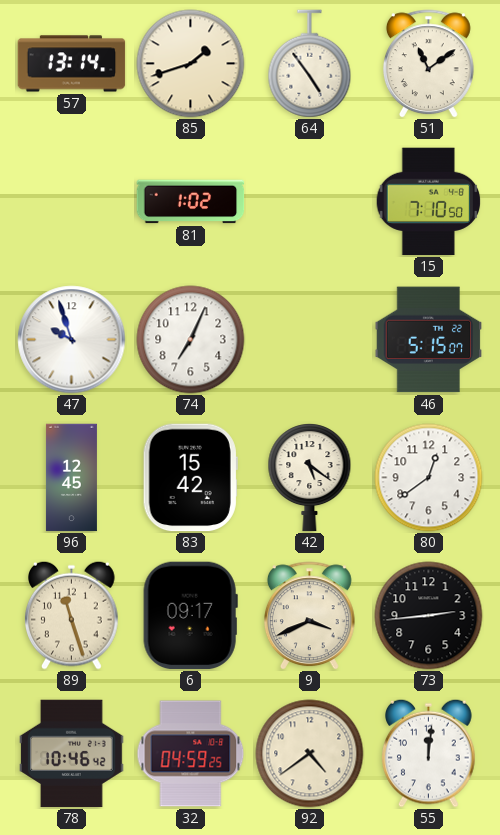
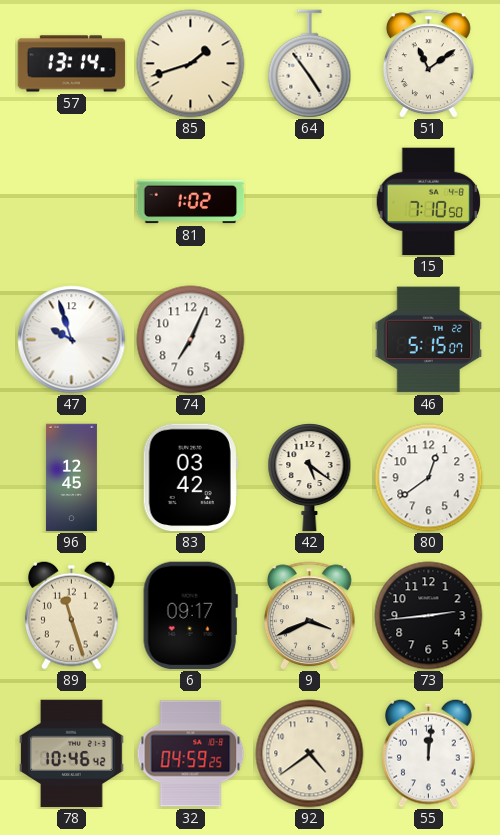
83: 15:42 -> 03:42 (190, 478)
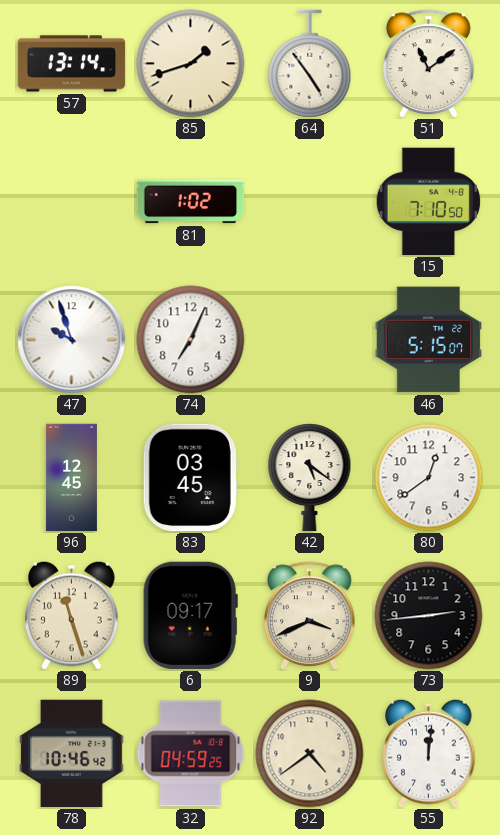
83: 03:42 -> 03:45 (190, 478)
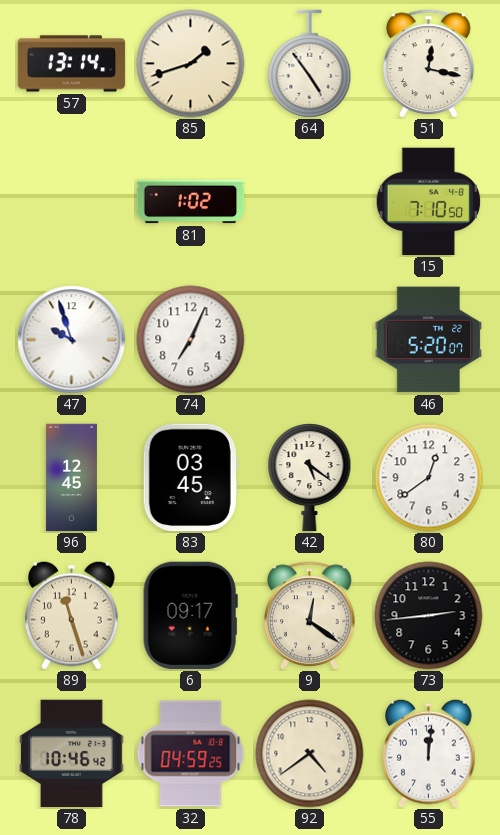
51: 11:09 -> 12:17 (428, 64)
46: 5:15 -> 5:20 (429, 340)
9: 3:41 -> 12:21 (309, 616)
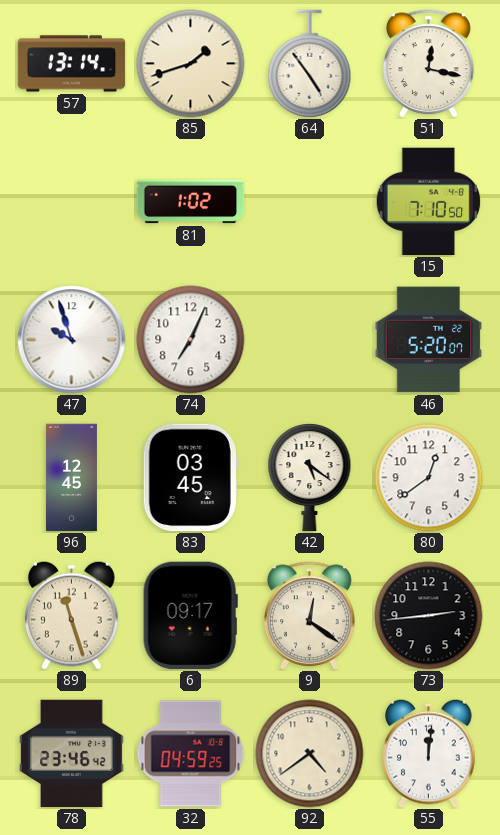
78: 10:46 -> 23:46 (72, 754)
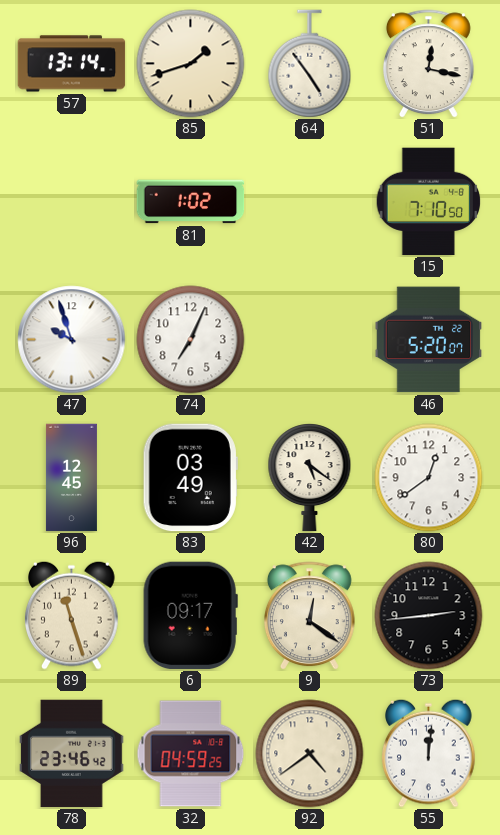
83: 03:45 -> 03:49 (190, 478)
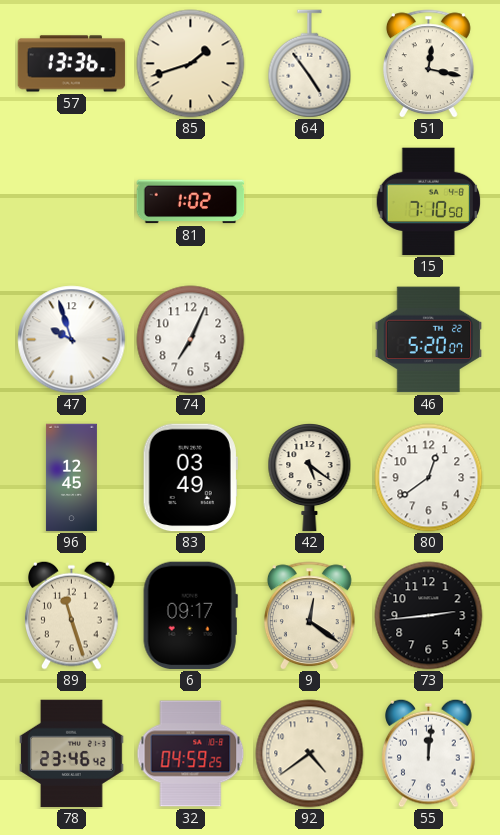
57: 13:14 -> 13:36 (72, 64)
